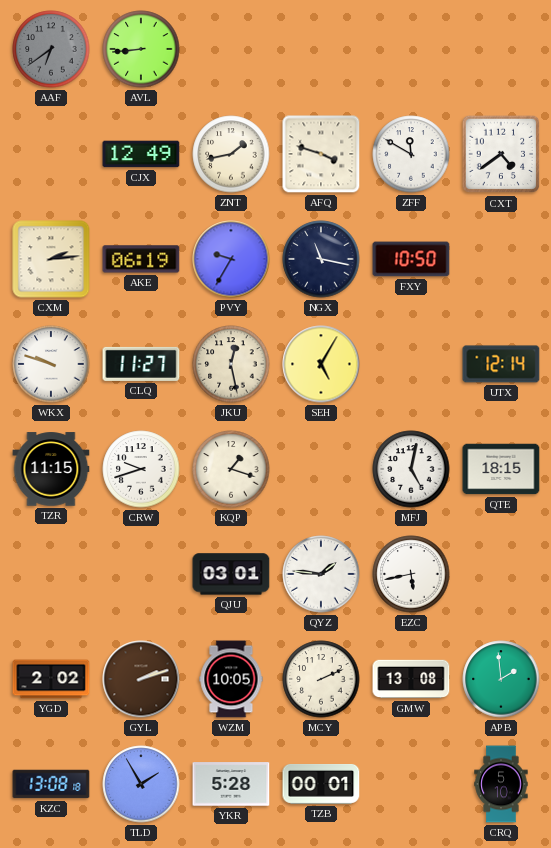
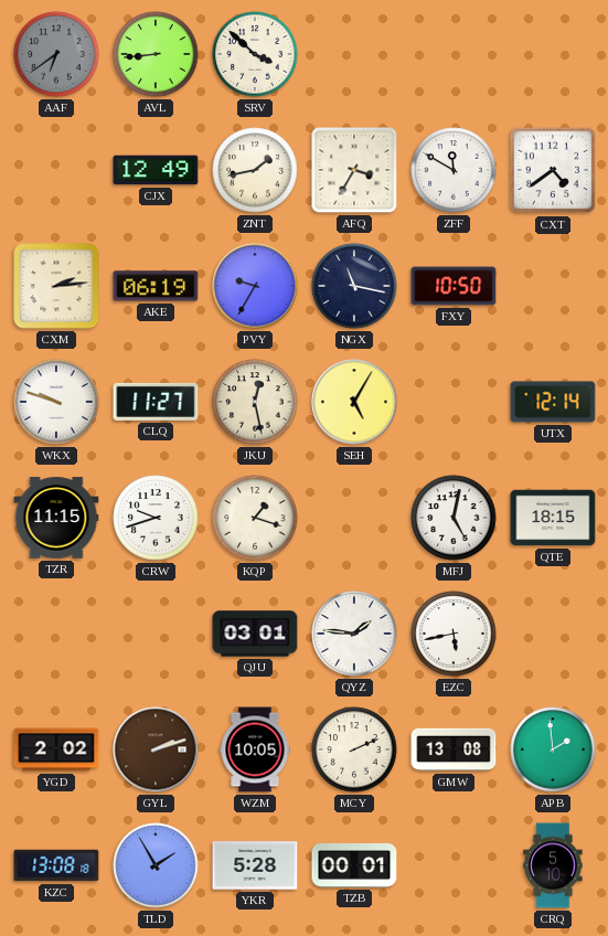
SRV: none -> 3:52 (255, 54)
AFQ: 3:48 -> 3:35 (354, 170)
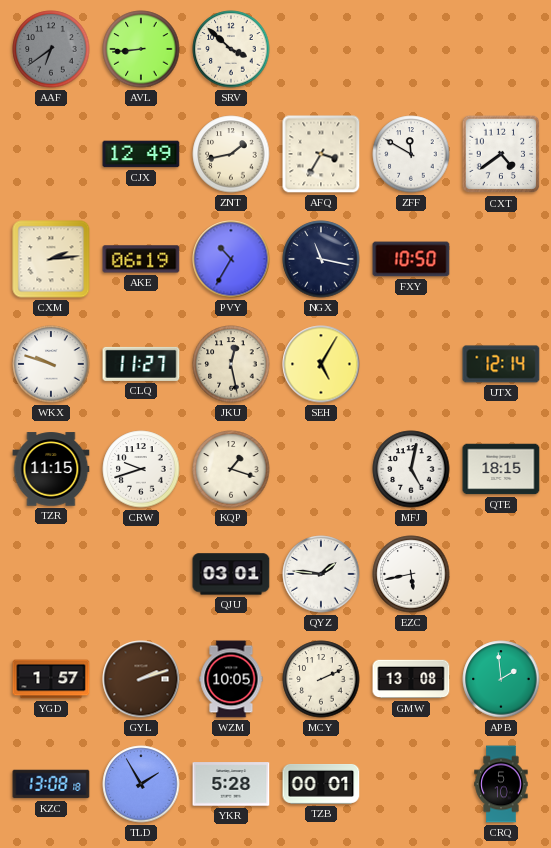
PVY: 9:35 -> 10:35 (231, 259)
YGD: 2:02 -> 1:57 (51, 679)
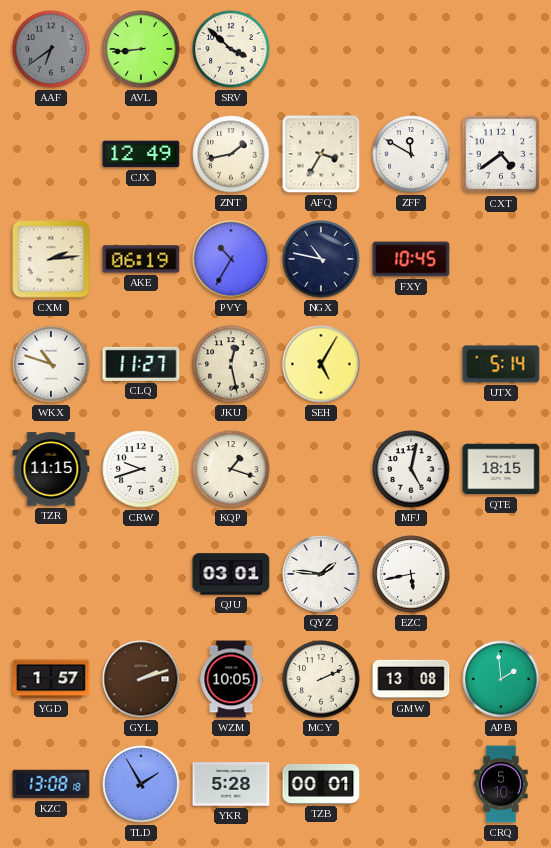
NGX: 11:17 -> 10:47 (321, 259)
FXY: 10:50 -> 10:45 (411, 259)
WKX: 9:48 -> 10:48 (51, 364)
UTX: 12:14 -> 5:14 (501, 364)
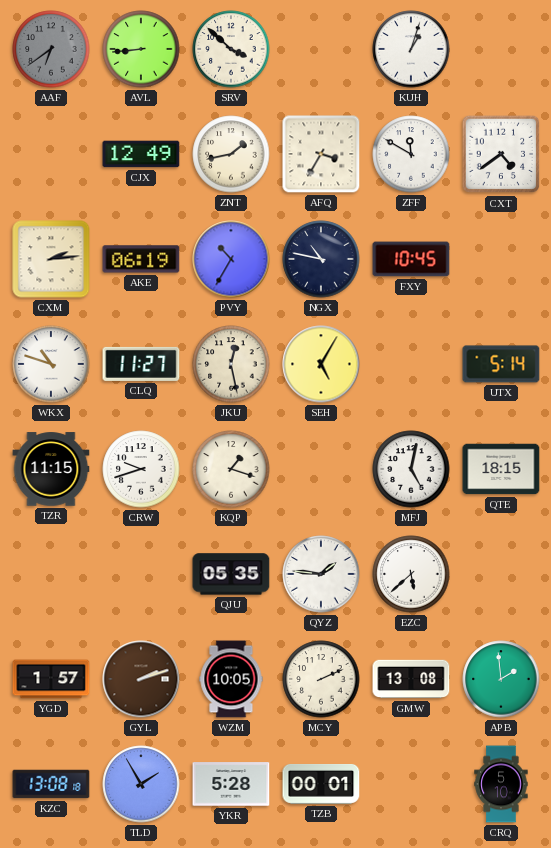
KUH: none -> 1:03 (411, 49)
QJU: 03:01 -> 05:35 (231, 574)
EZC: 5:43 -> 5:38 (411, 574)
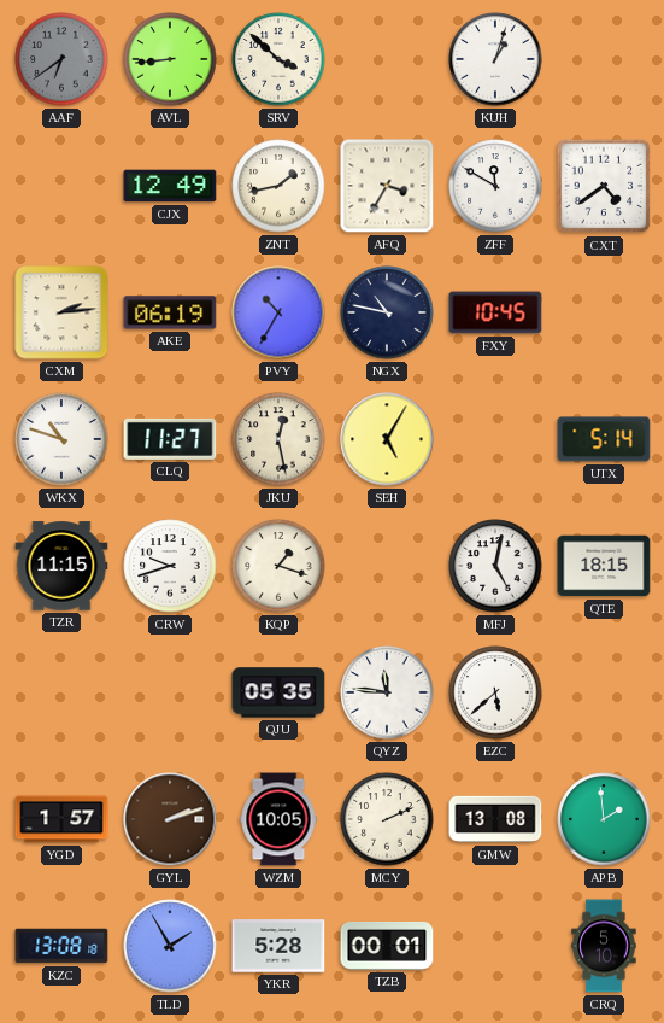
QYZ: 1:46 -> 11:46 (387, 692)
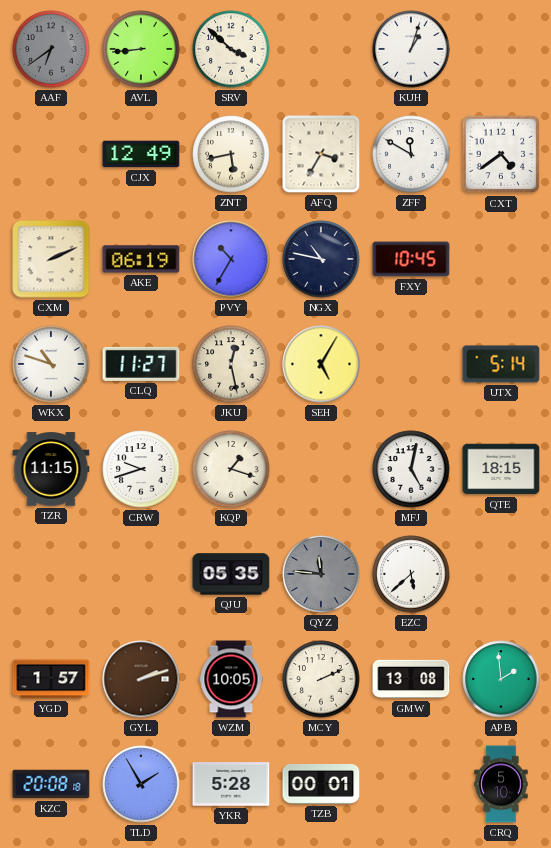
ZNT: 1:43 -> 5:43 (231, 154)
CXM: 2:14 -> 2:11 (51, 259)
QYZ dial: white -> grey (321, 574)
KZC: 13:08 -> 20:08 (51, 784)
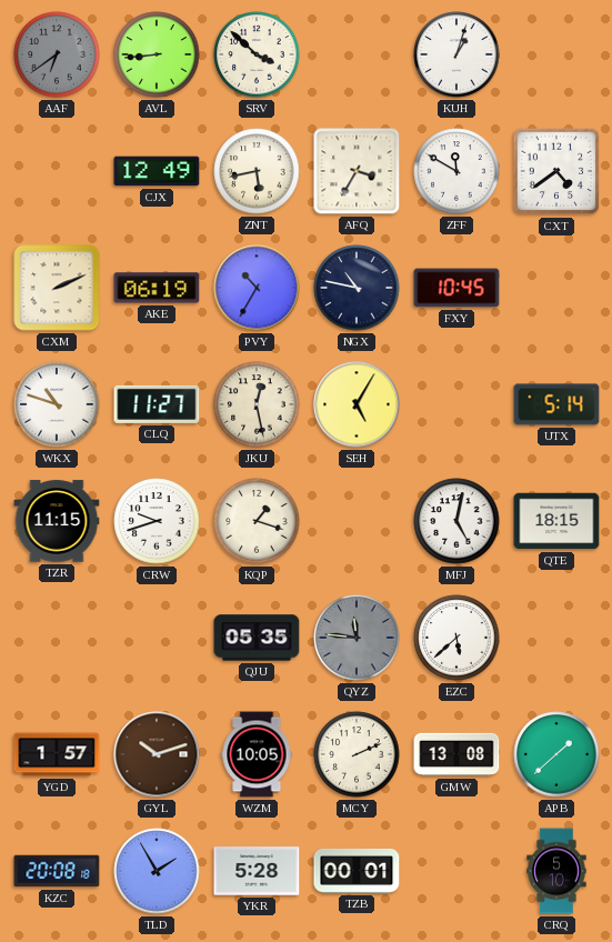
GYL: 2:12 -> 10:12 (157, 754)
APB: 1:59 -> 1:38 (556, 754)
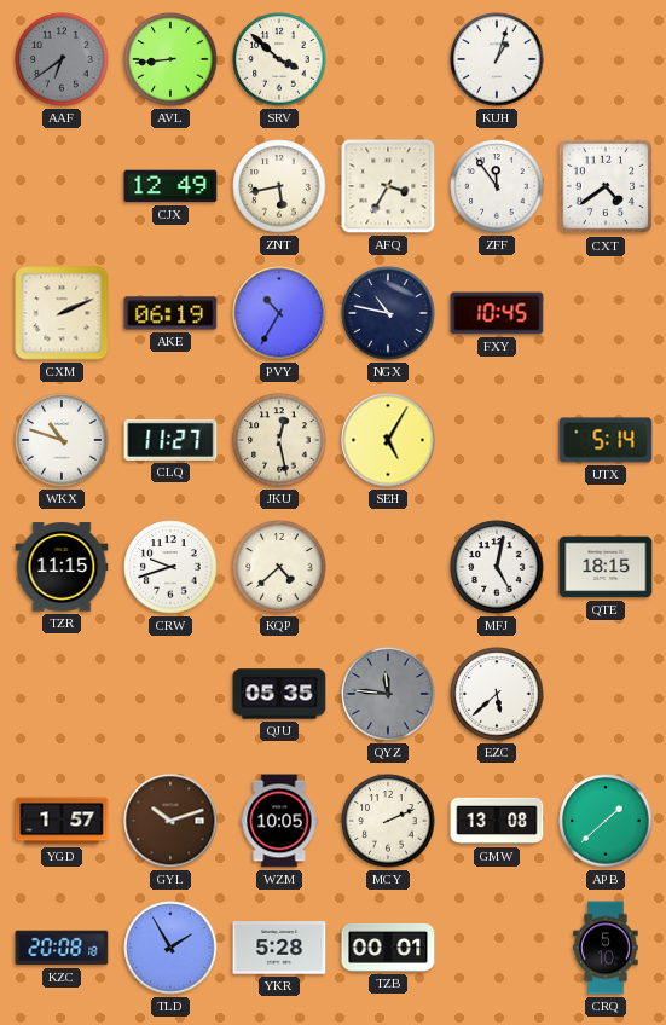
ZFF: 11:50 -> 11:54 (497, 186)
KQP: 1:18 -> 4:38 (279, 567)
